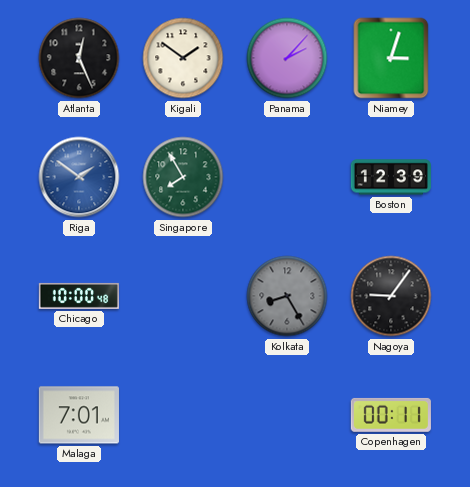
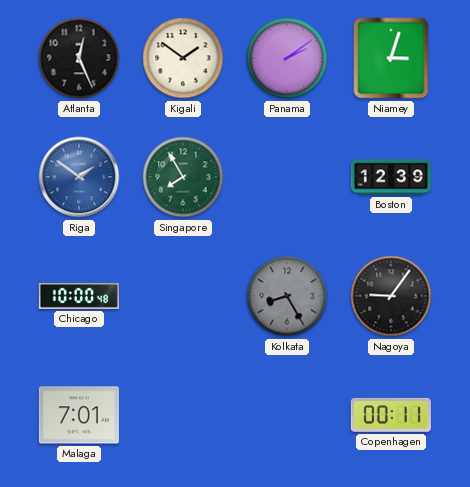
Panama: 2:07 -> 2:09 (287, 58)
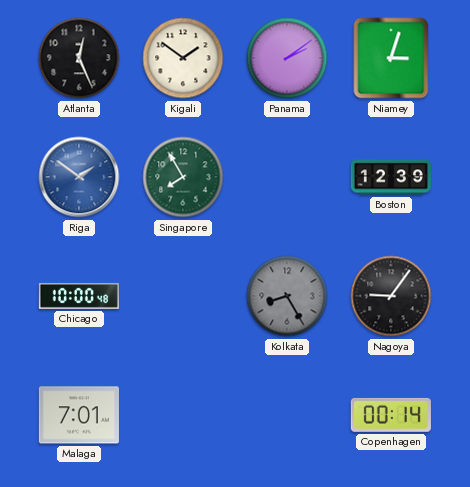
Copenhagen: 00:11 -> 00:14 (391, 415)
